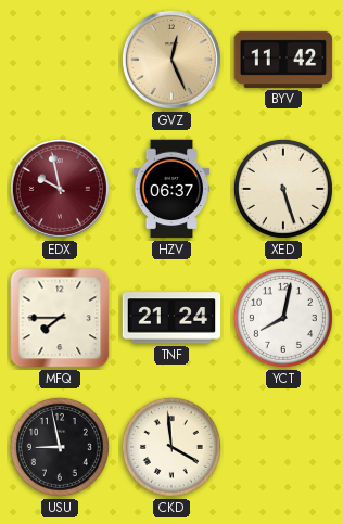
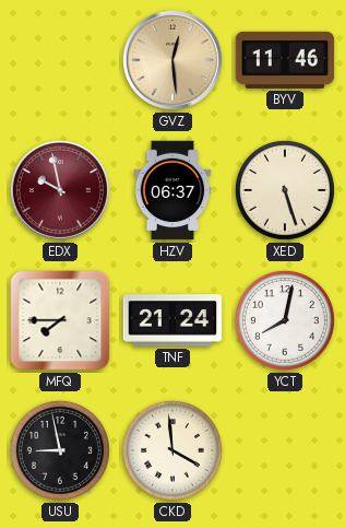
GVZ: 12:26 -> 12:29 (172, 60)
BYV: 11:42 -> 11:46 (285, 60)
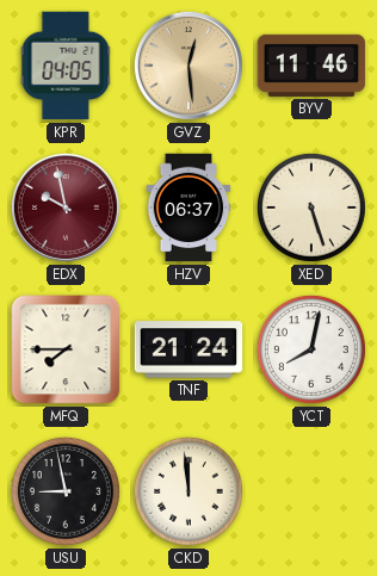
KPR: none -> 04:05 (66, 66)
CKD: 3:59 -> 11:59 (188, 491)
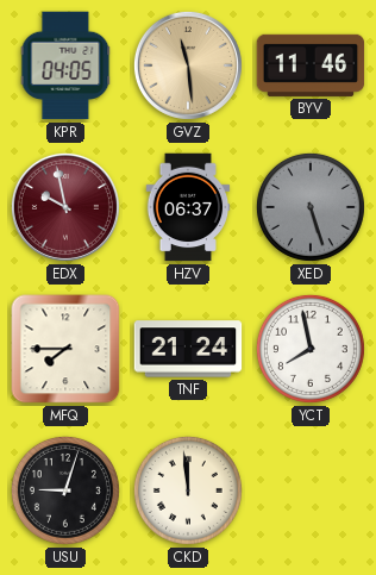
GVZ: 12:29 -> 11:29 (188, 65)
XED dial: cream -> grey (311, 207)
YCT: 8:02 -> 7:58 (311, 349)
USU: 8:58 -> 9:03 (65, 490)
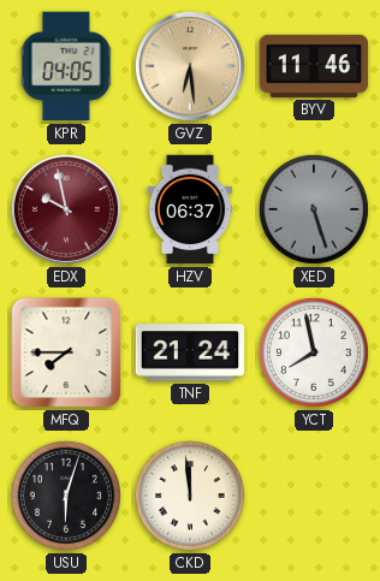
GVZ: 11:29 -> 6:29 (190, 66)
USU: 9:03 -> 6:03 (66, 496)
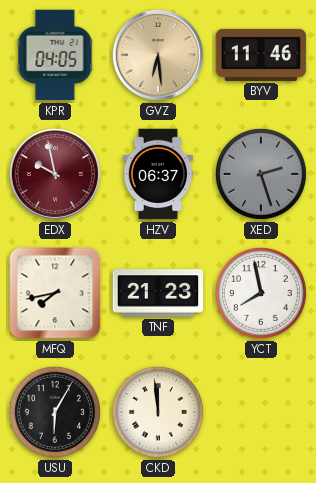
XED: 5:27 -> 2:27 (261, 174)
MFQ: 7:45 -> 7:43 (55, 293)
TNF: 21:24 -> 21:23 (158, 293)
USU: 6:03 -> 6:05 (55, 412)
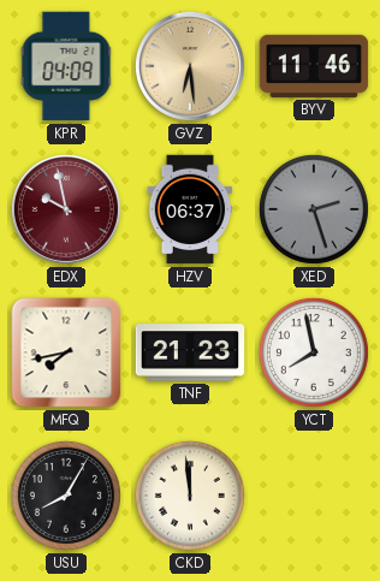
KPR: 04:05 -> 04:09 (66, 66)
USU: 6:05 -> 8:05 (66, 496)
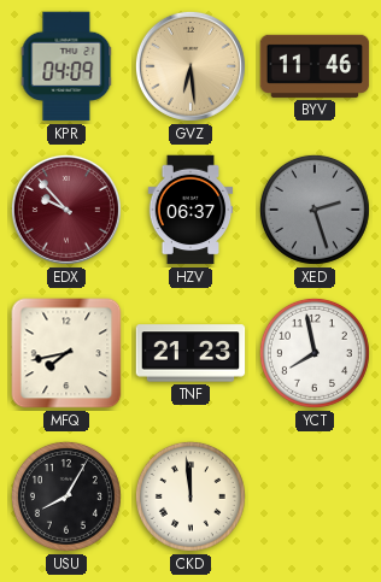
EDX: 9:58 -> 9:53 (66, 210)
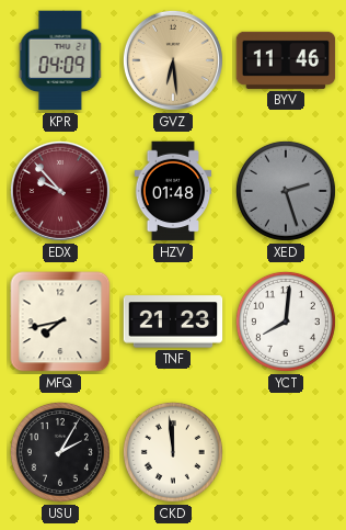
HZV: 06:37 -> 01:48 (173, 191)
YCT: 7:58 -> 8:01 (286, 322)
USU: 8:05 -> 2:05 (60, 452)
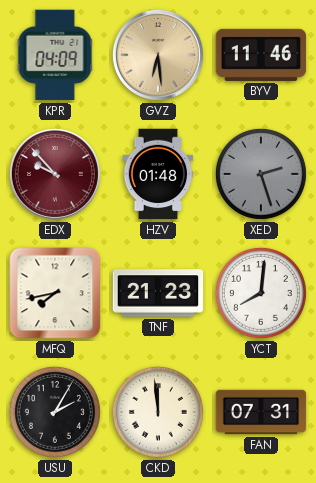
FAN: none -> 07:31 (261, 412)
